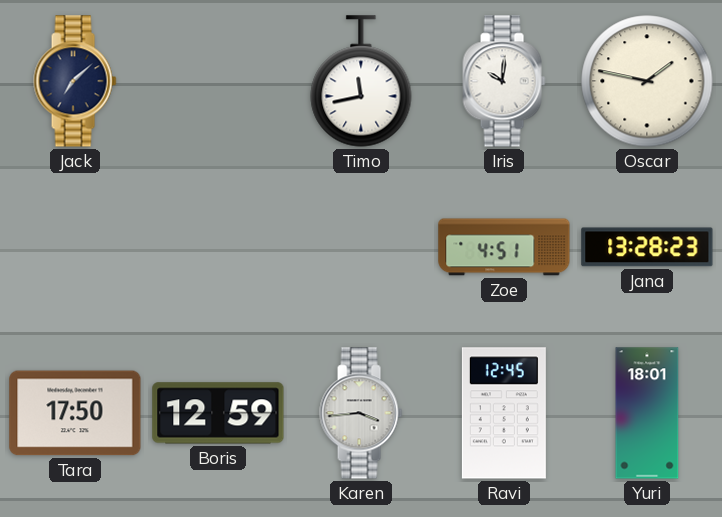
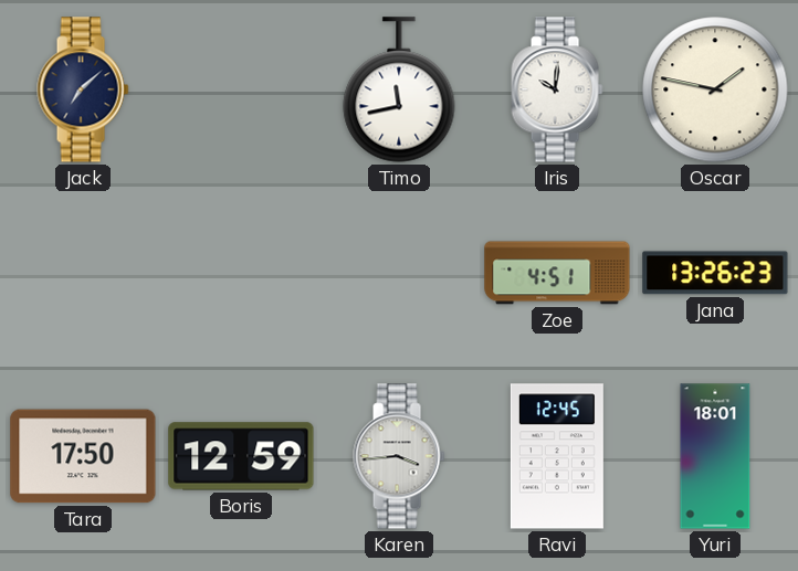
Jana: 13:28 -> 13:26 (715, 273)
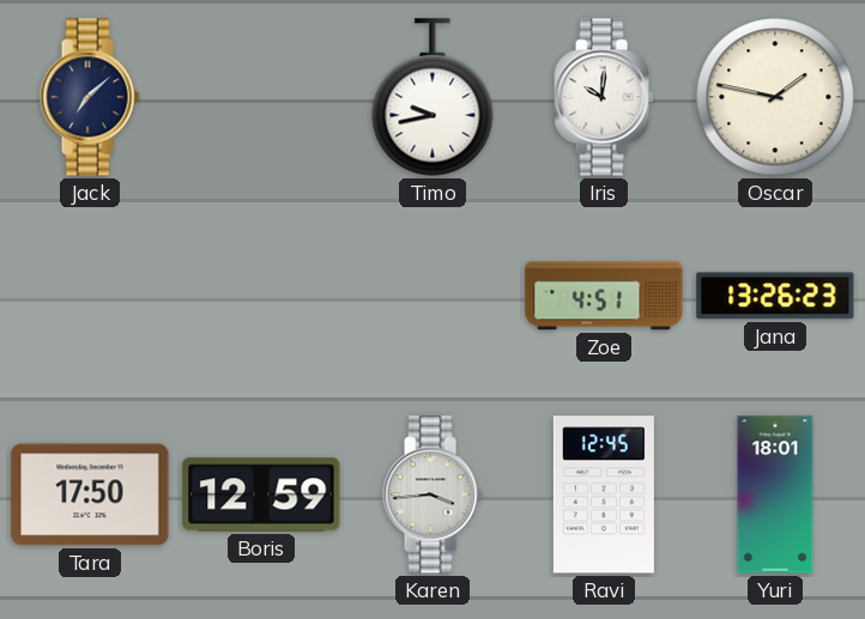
Timo: 11:43 -> 9:43 (432, 97)
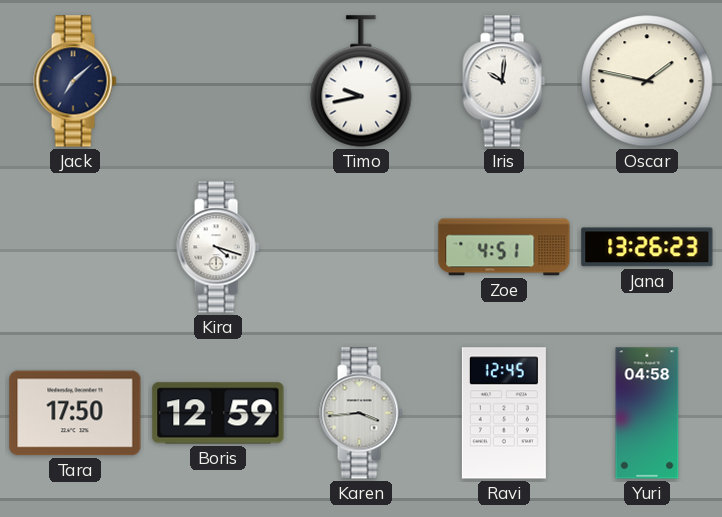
Kira: none -> 4:18 (218, 247)
Yuri: 18:01 -> 04:58 (647, 413)
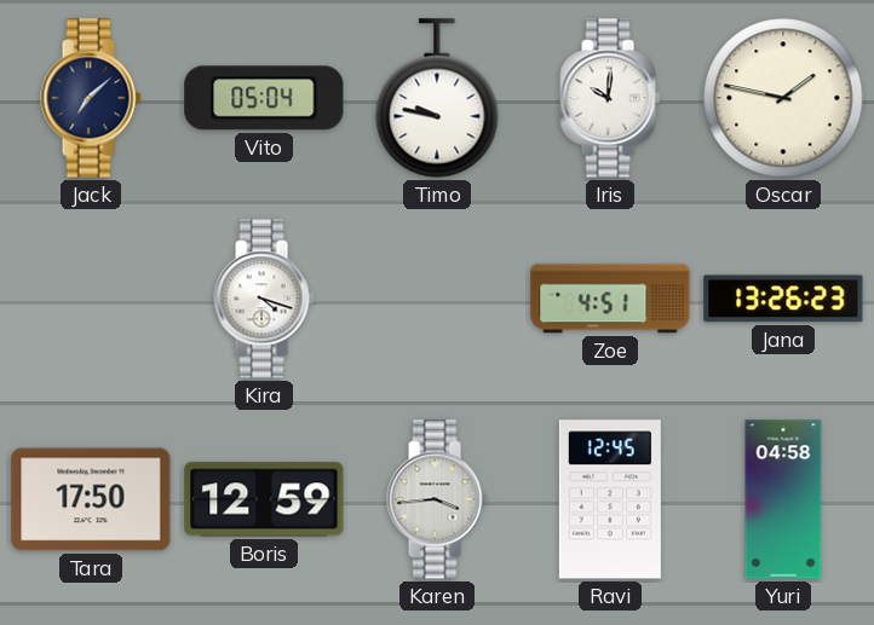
Vito: none -> 05:04 (264, 98)
Timo: 9:43 -> 9:47 (437, 98)
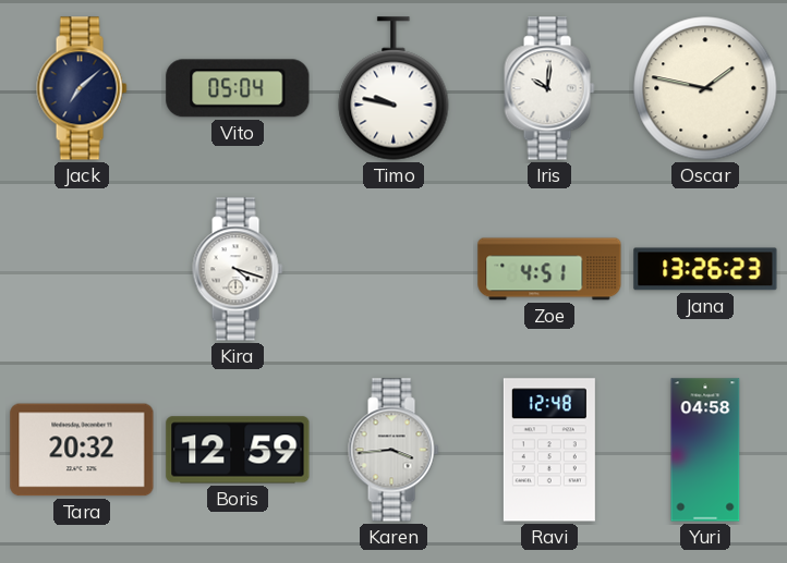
Tara: 17:50 -> 20:32 (82, 450)
Ravi: 12:45 -> 12:48 (549, 450)
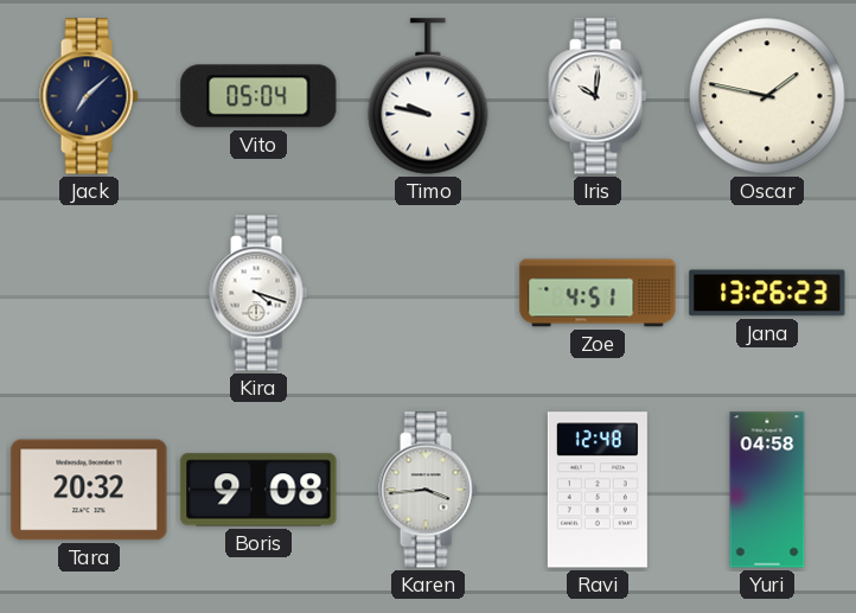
Boris: 12:59 -> 9:08 (258, 490)
